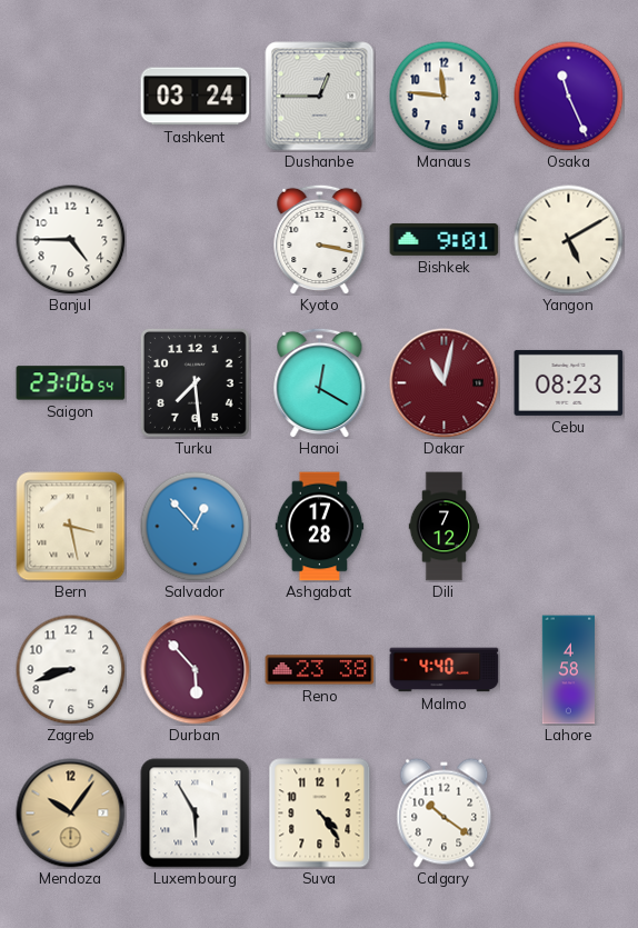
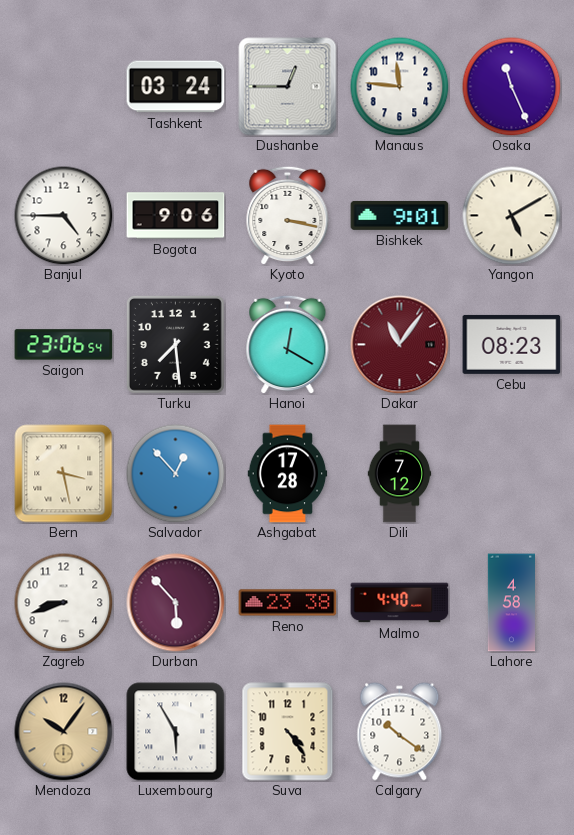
Bogota: none -> 9:06 (176, 216)
Dakar: 11:02 -> 11:06 (400, 345)
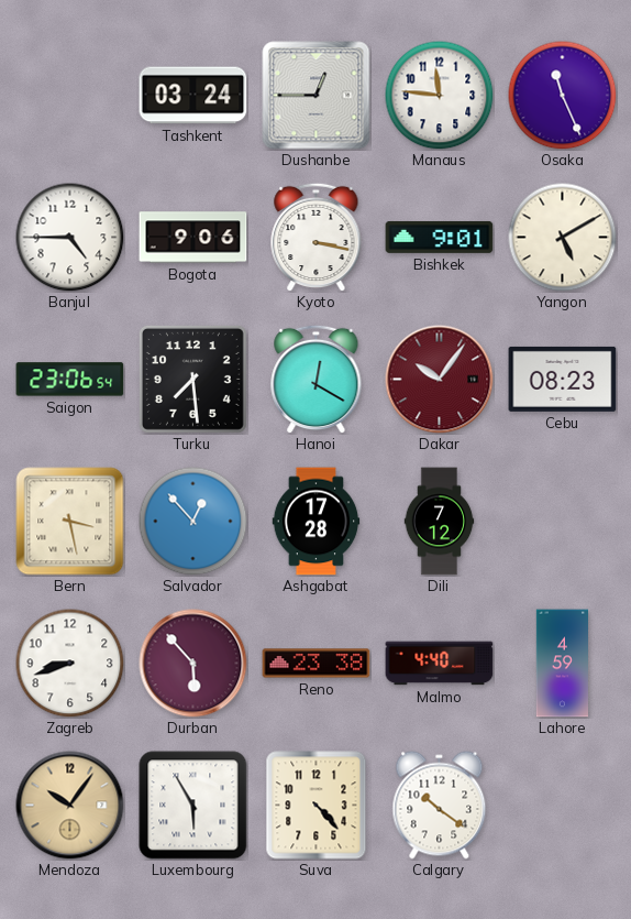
Dakar: 11:06 -> 10:06 (440, 380)
Lahore: 4:58 -> 4:59 (562, 664)
Suva: 4:24 -> 4:23 (317, 806)
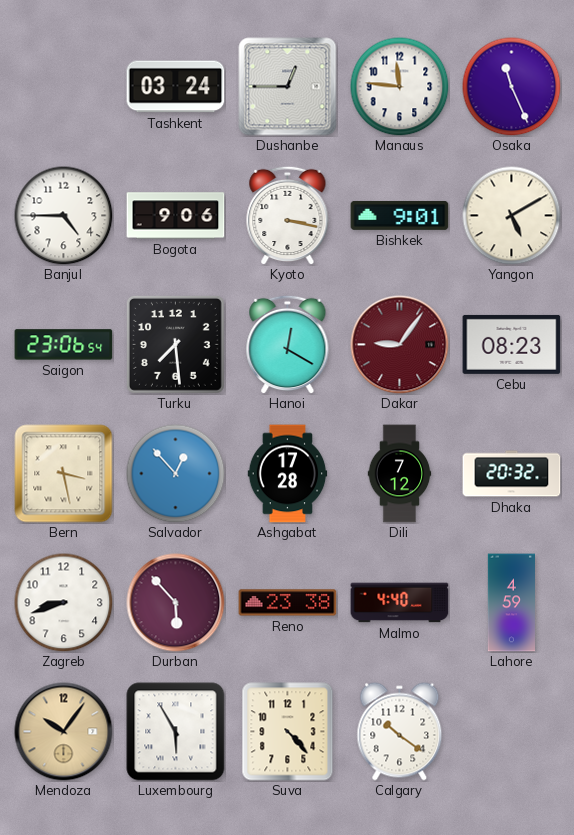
Dakar: 10:06 -> 9:06 (400, 345)
Dhaka: none -> 20:32 (512, 474)
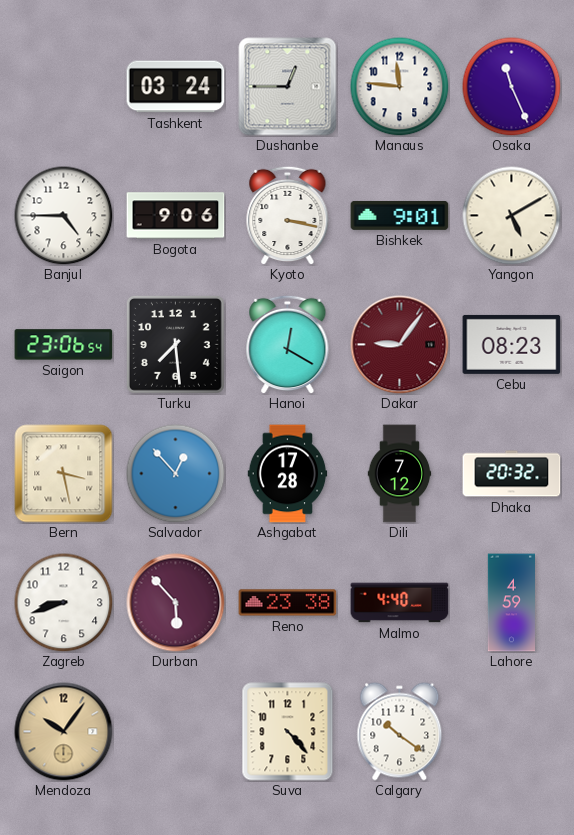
Luxembourg: 5:55 -> none (176, 732)
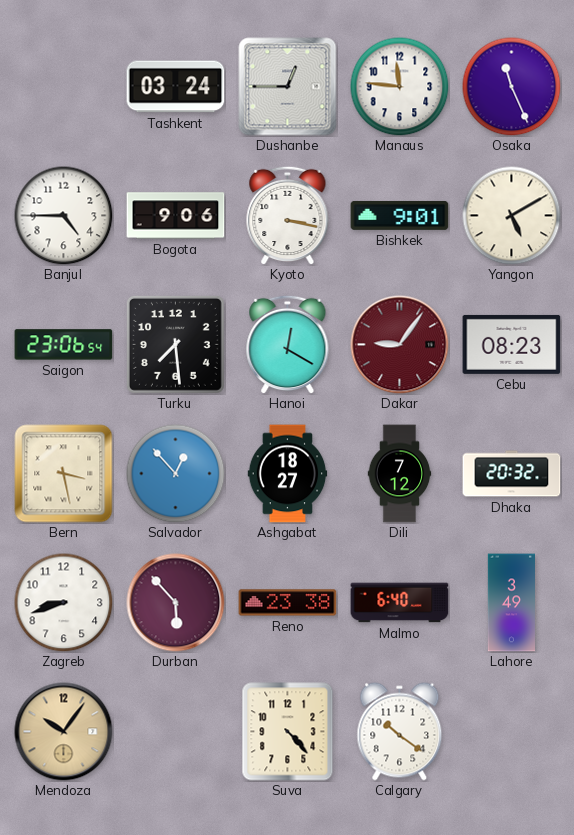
Ashgabat: 17:28 -> 18:27 (288, 474)
Malmo: 4:40 -> 6:40 (400, 603)
Lahore: 4:59 -> 3:49 (511, 603)
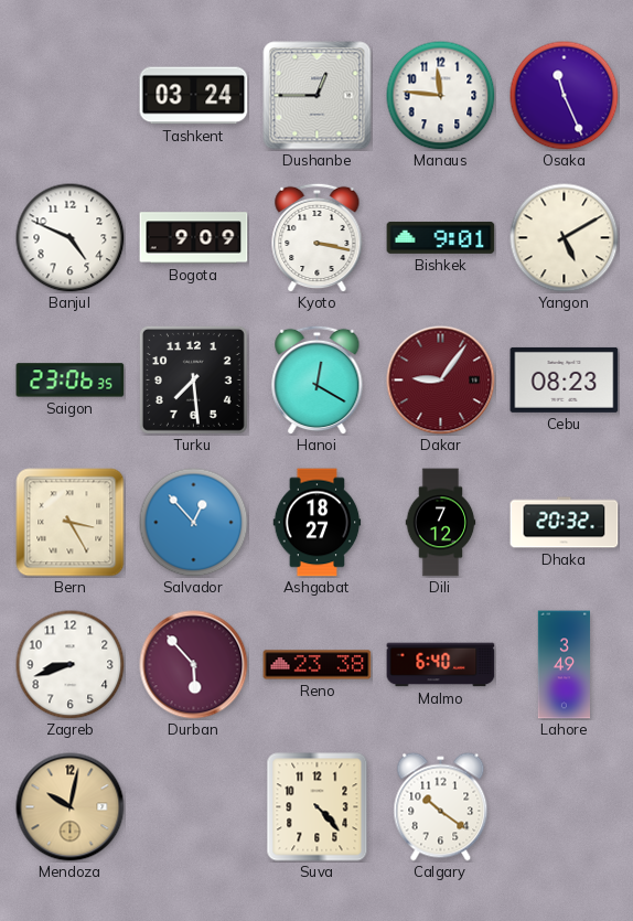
Banjul: 4:45 -> 4:49 (71, 238)
Bogota: 9:06 -> 9:09 (194, 238)
Saigon: 23:06:54 -> 23:06:35 (71, 381)
Bern: 3:28 -> 3:25 (71, 523)
Mendoza: 10:06 -> 10:02 (71, 807)
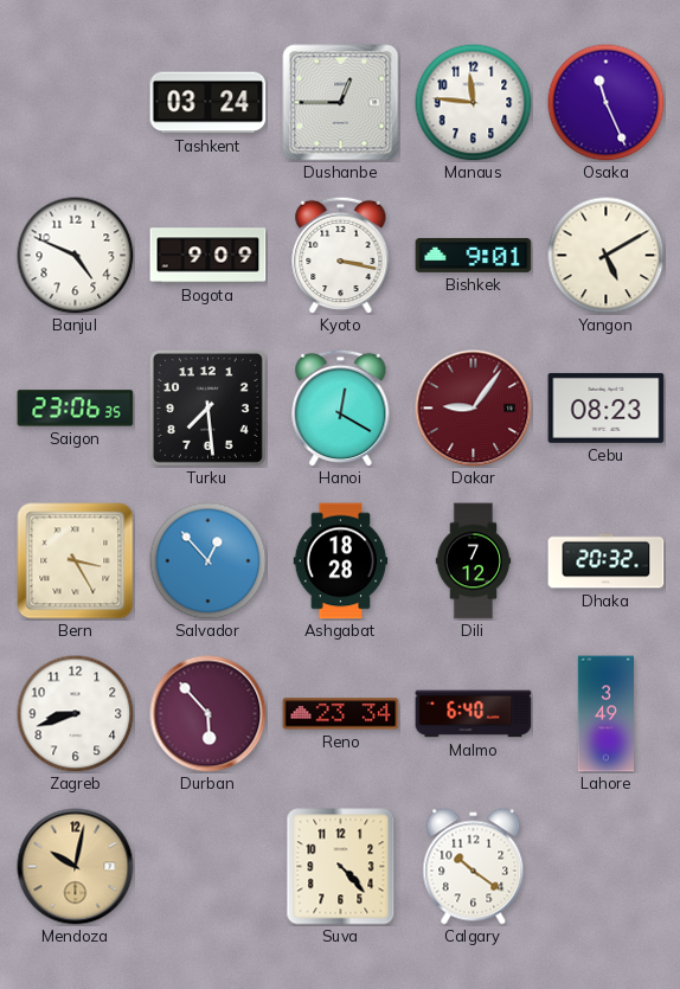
Ashgabat: 18:27 -> 18:28 (341, 561)
Reno: 23:38 -> 23:34 (341, 714)
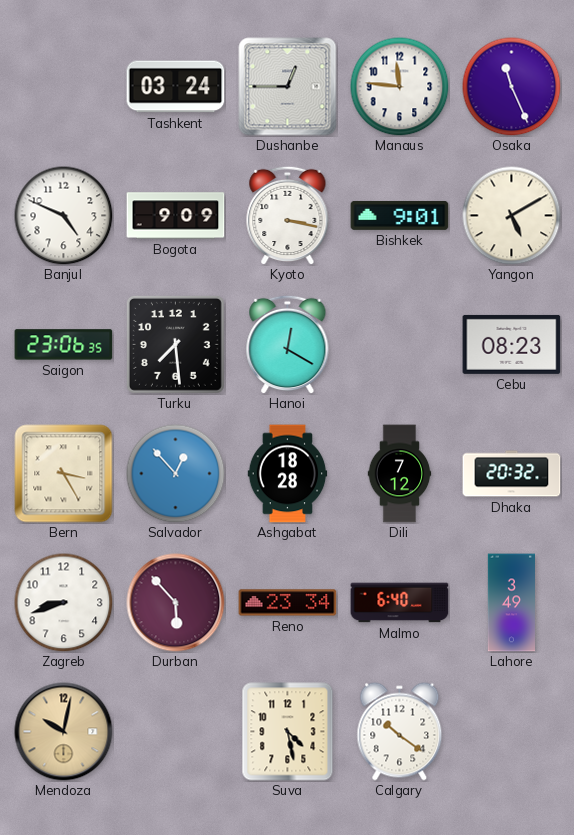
Dakar: 9:06 -> none (474, 409)
Suva: 4:23 -> 4:28 (288, 732)
